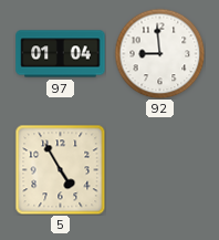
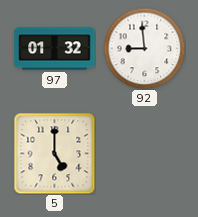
97: 01:04 -> 01:32 (55, 49)
5: 4:55 -> 5:00 (54, 153)
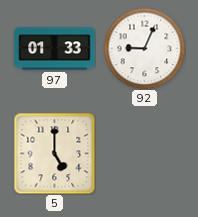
97: 01:32 -> 01:33 (55, 49)
92: 8:59 -> 9:04 (144, 48)
